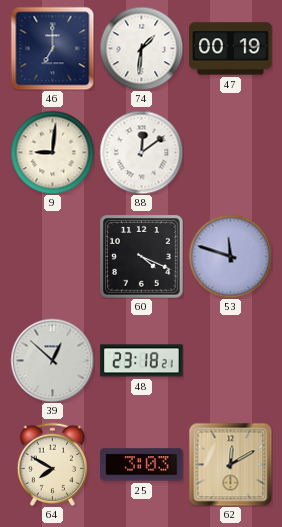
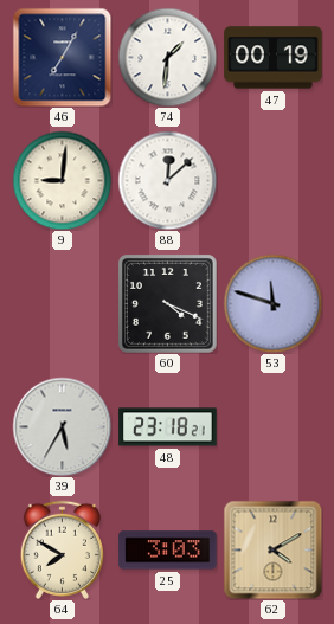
46: 7:00 -> 7:05 (62, 57)
88: 12:09 -> 12:08 (167, 180)
39: 12:52 -> 5:35 (62, 426)
62: 12:10 -> 4:10 (272, 549)
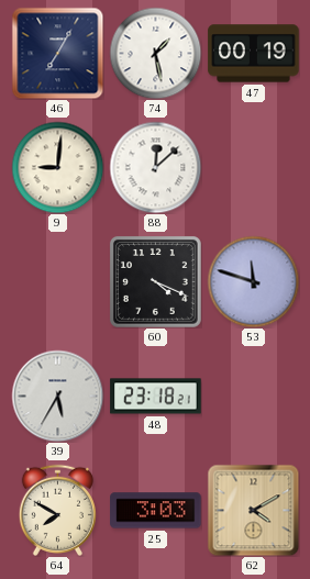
74: 1:31 -> 1:28 (155, 53)
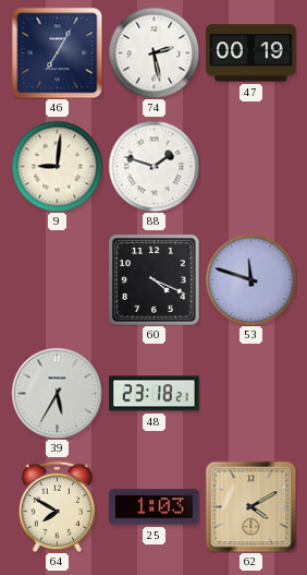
74: 1:28 -> 2:28 (153, 52)
88: 12:08 -> 1:48 (153, 166)
25: 3:03 -> 1:03 (155, 507)
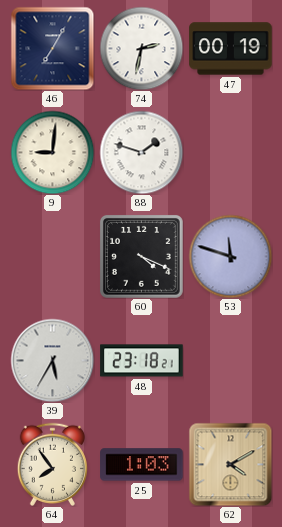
74: 2:28 -> 2:32 (141, 48)
64: 7:50 -> 7:54 (52, 464)
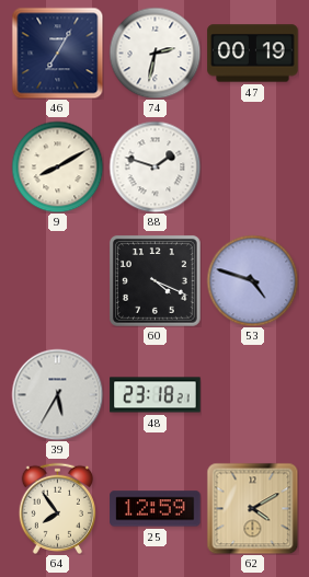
9: 9:01 -> 8:10 (57, 166)
53: 11:48 -> 4:48 (252, 280)
25: 1:03 -> 12:59 (156, 509)
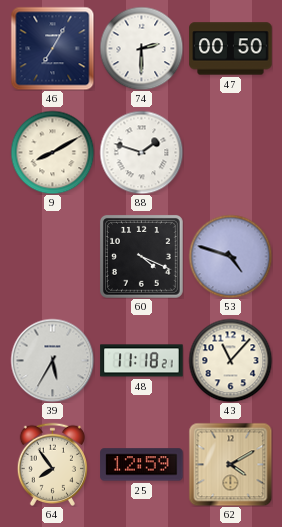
74: 2:32 -> 2:30 (141, 48)
47: 00:19 -> 00:50 (231, 49)
48: 23:18 -> 11:18 (142, 361)
43: none -> 11:07 (230, 360)
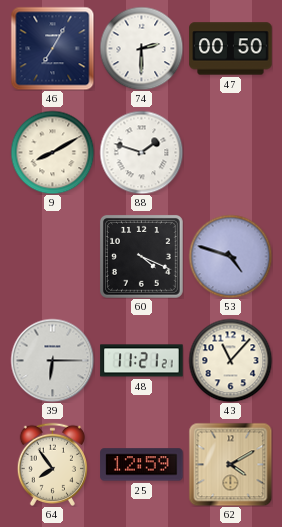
39: 5:35 -> 6:15 (52, 360)
48: 11:18 -> 11:21 (142, 361)
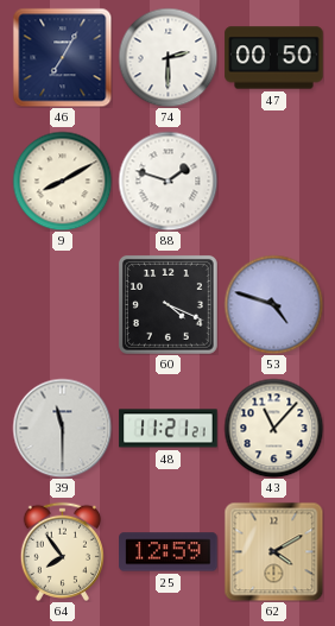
39: 6:15 -> 11:30 (62, 428)
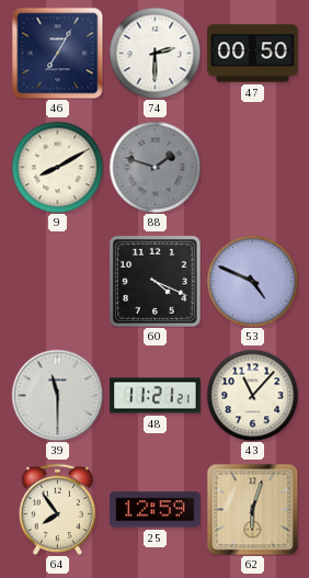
88 dial: white -> grey (154, 167)
53: 4:48 -> 4:49 (252, 281)
62: 4:10 -> 6:03 (252, 509)
